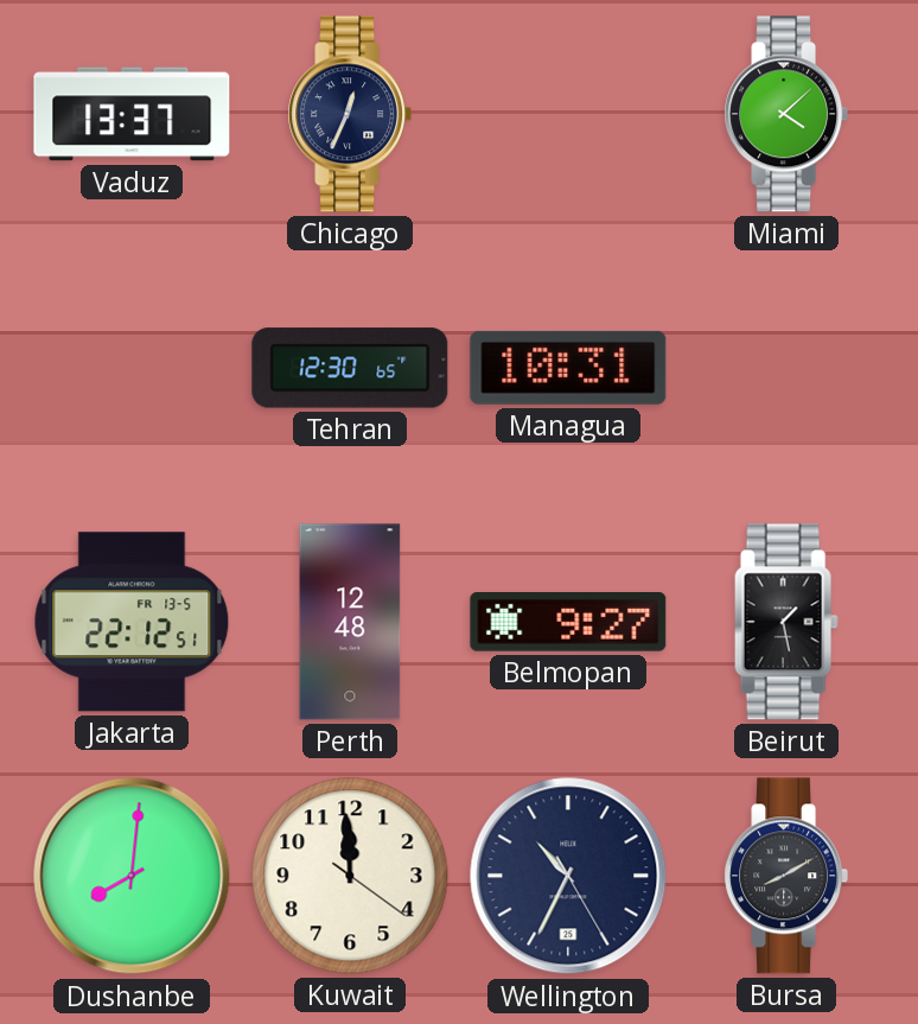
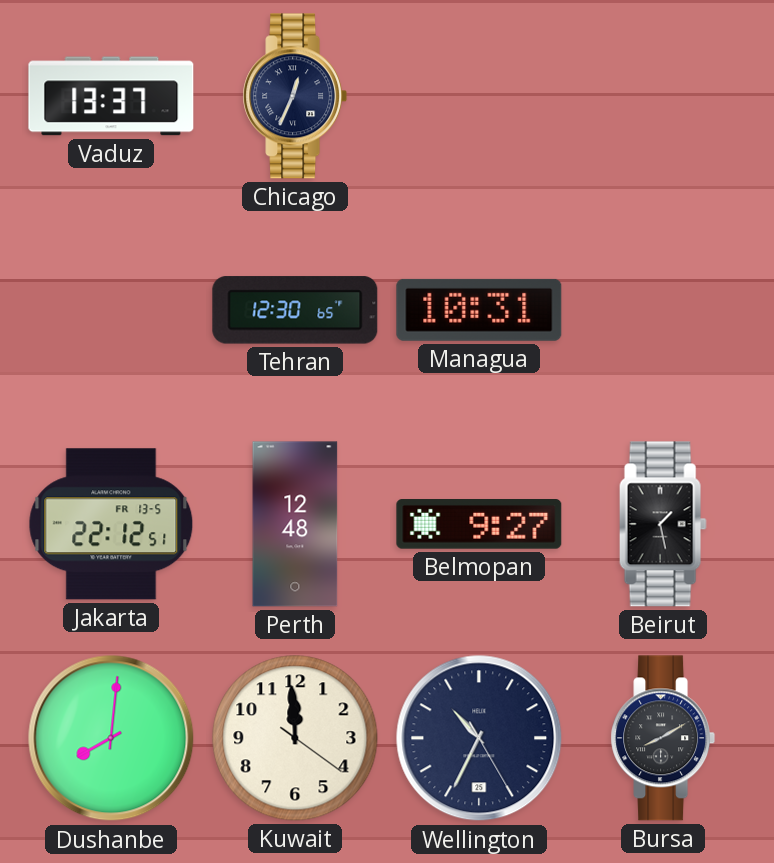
Miami: 4:08 -> none (786, 114)
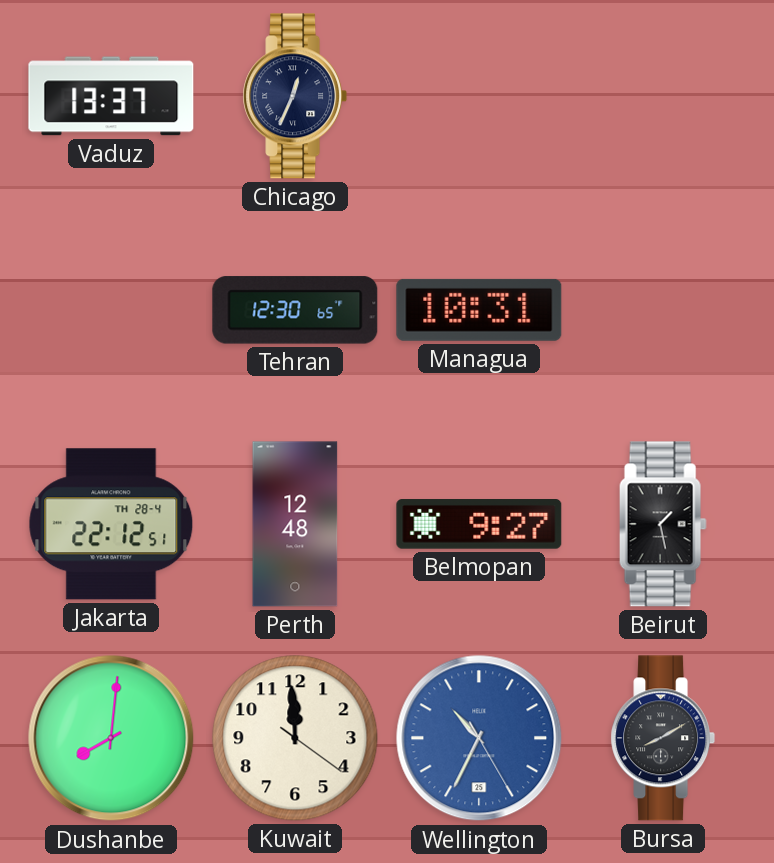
Jakarta date: FR 13-5 -> TH 28-4 (111, 524)
Wellington dial: navy -> blue (479, 738)
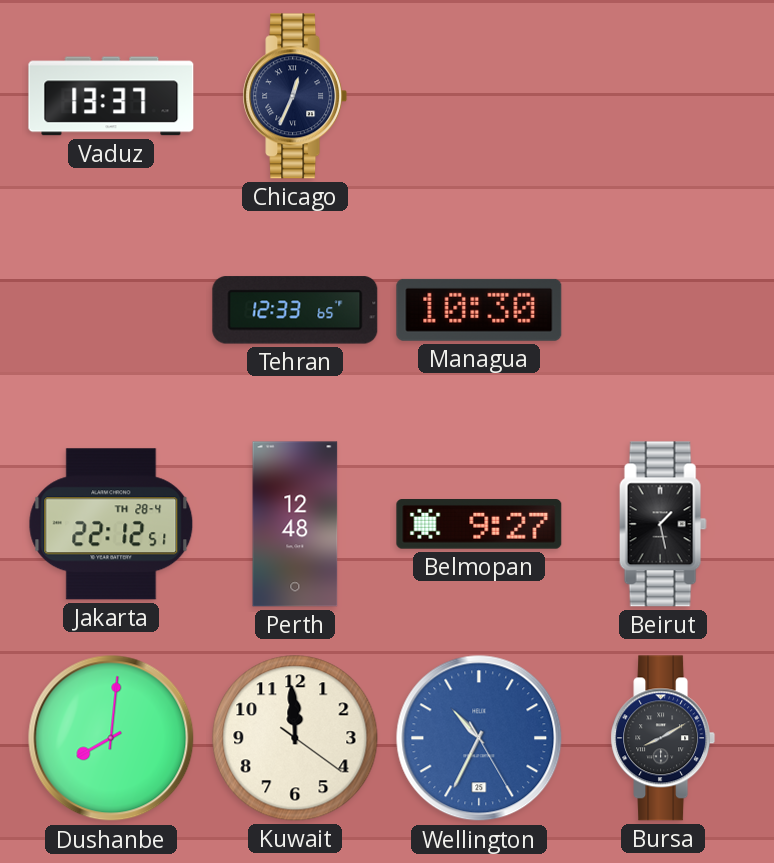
Tehran: 12:30 -> 12:33 (295, 310)
Managua: 10:31 -> 10:30 (479, 310)
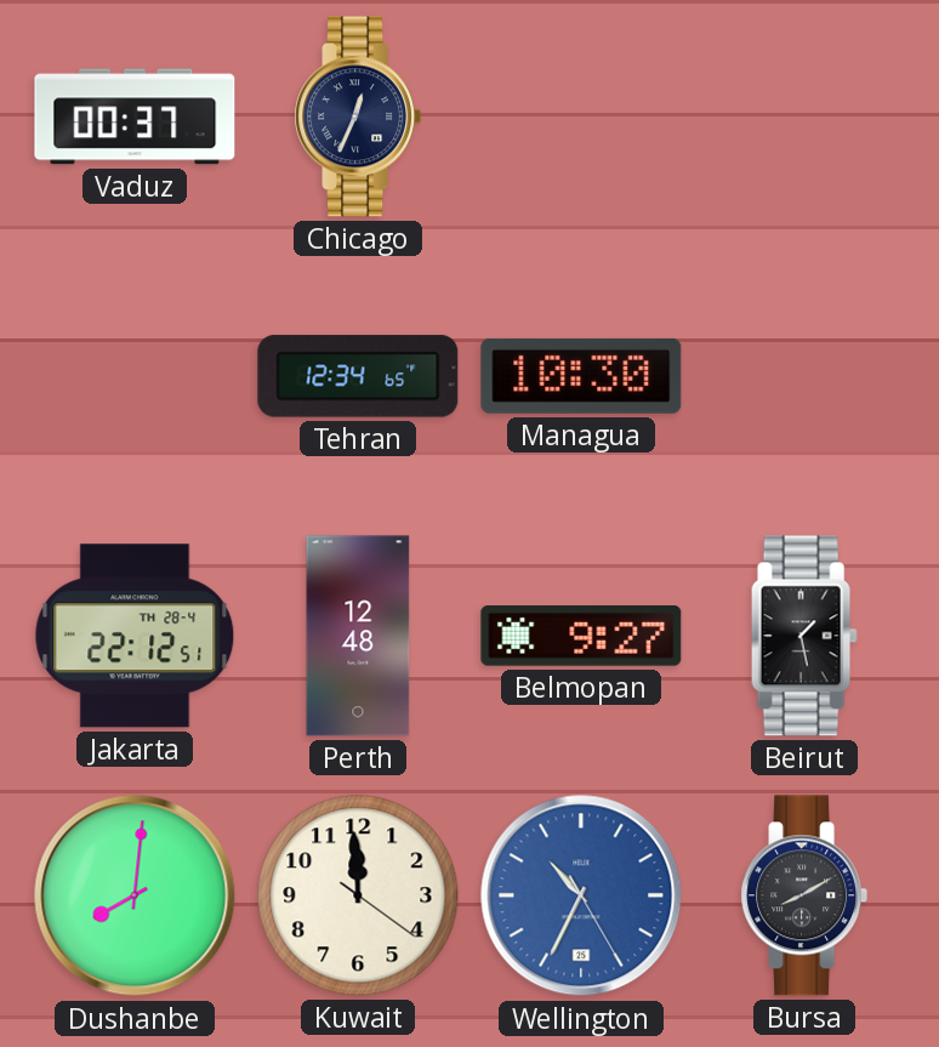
Vaduz: 13:37 -> 00:37 (135, 116)
Tehran: 12:33 -> 12:34 (358, 376)
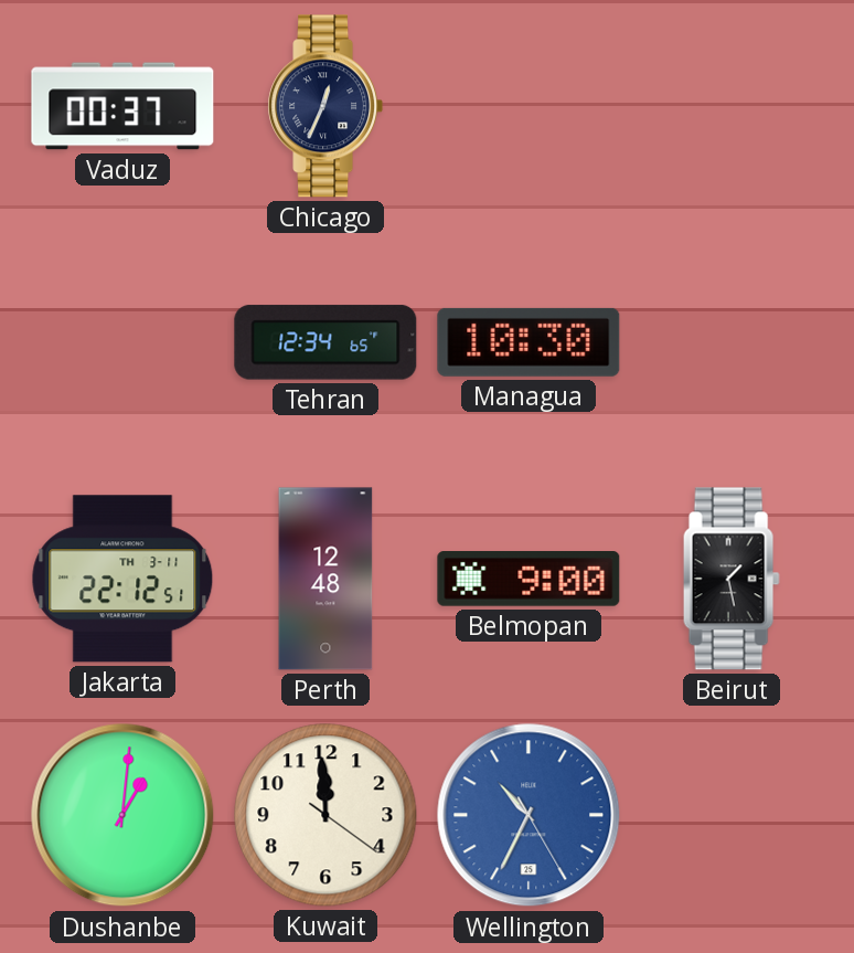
Jakarta date: TH 28-4 -> TH 3-11 (122, 579)
Belmopan: 9:27 -> 9:00 (529, 580)
Dushanbe: 8:01 -> 1:01 (122, 815)
Bursa: 8:10 -> none (804, 895)
